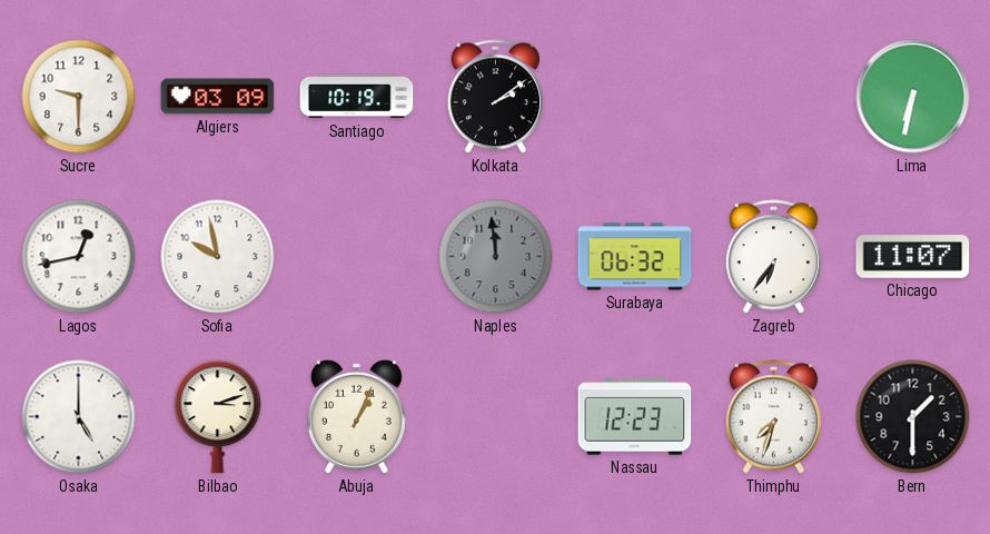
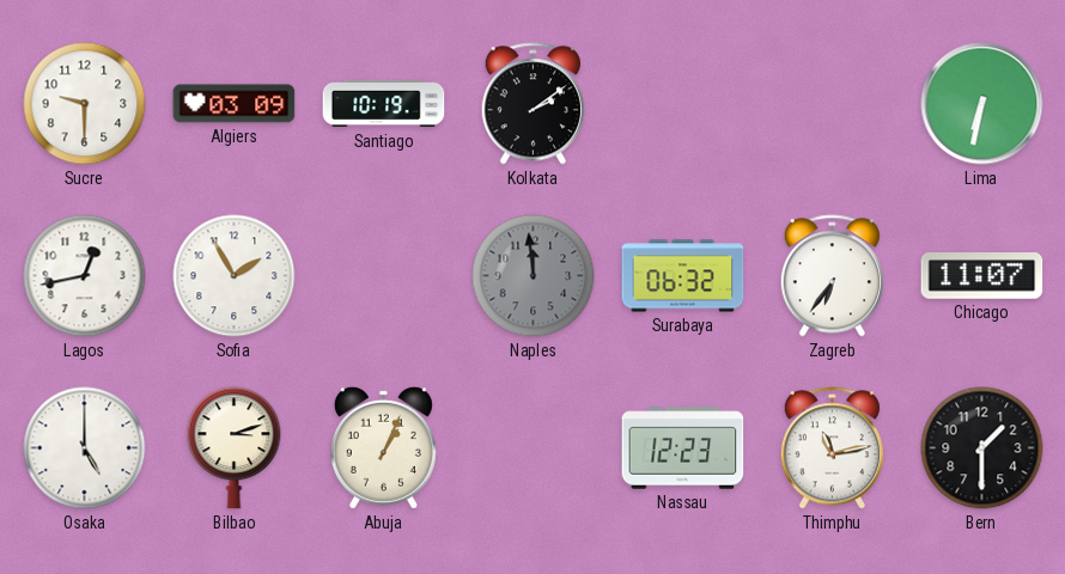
Sofia: 9:58 -> 1:55 (235, 276)
Thimphu: 7:33 -> 11:13 (832, 448)
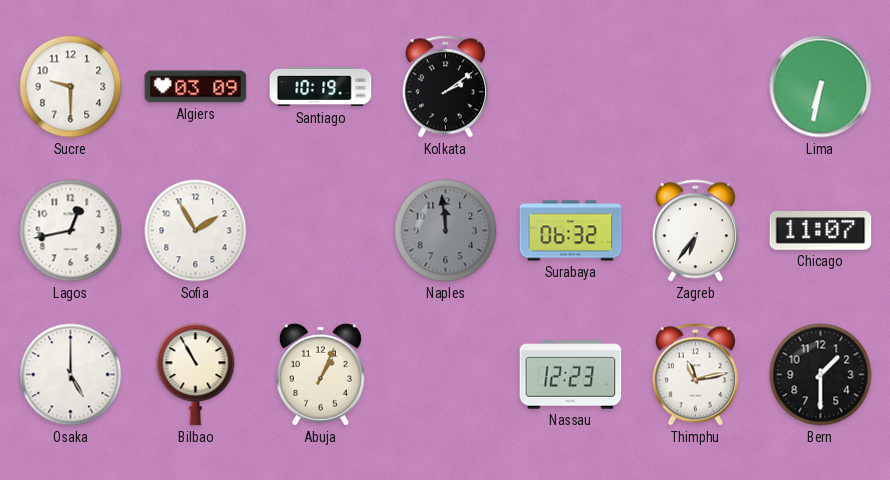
Bilbao: 3:12 -> 10:55 (196, 375)
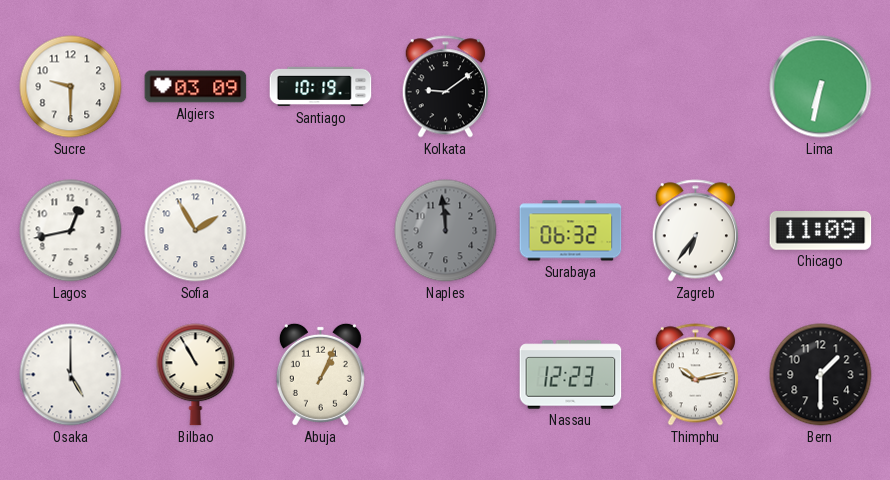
Kolkata: 2:09 -> 9:09 (445, 87)
Chicago: 11:07 -> 11:09 (821, 231)
Thimphu: 11:13 -> 10:13 (695, 375)
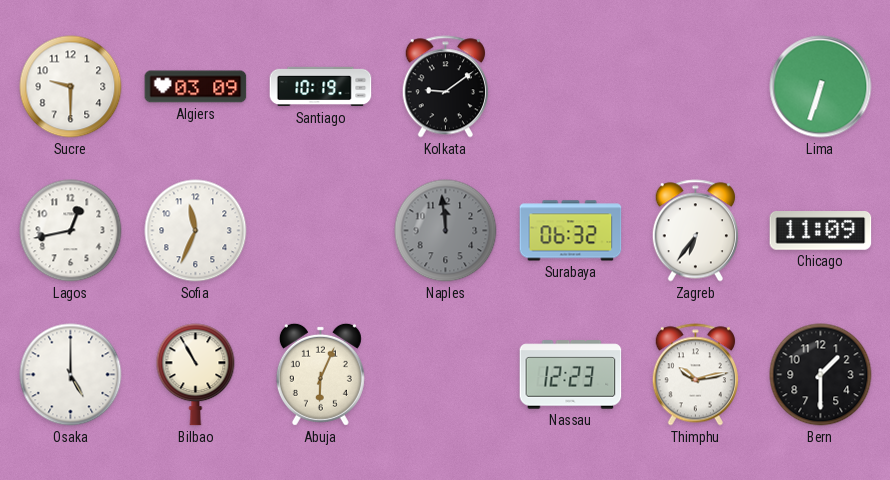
Lima: 6:32 -> 6:33 (821, 87)
Sofia: 1:55 -> 11:34 (196, 231)
Abuja: 1:04 -> 6:04 (320, 374)
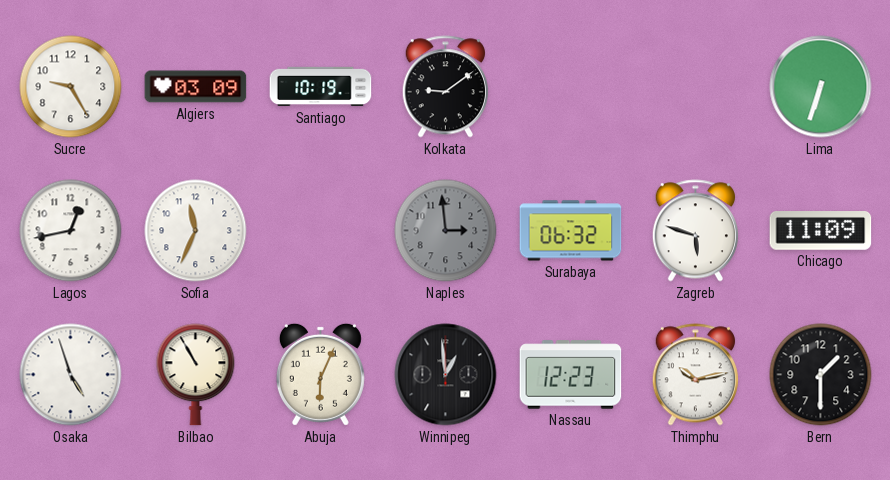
Sucre: 9:30 -> 9:25 (71, 87)
Naples: 11:59 -> 2:59 (446, 231)
Zagreb: 6:36 -> 5:48 (695, 231)
Osaka: 5:00 -> 4:57 (71, 375)
Winnipeg: none -> 12:59 (446, 375)
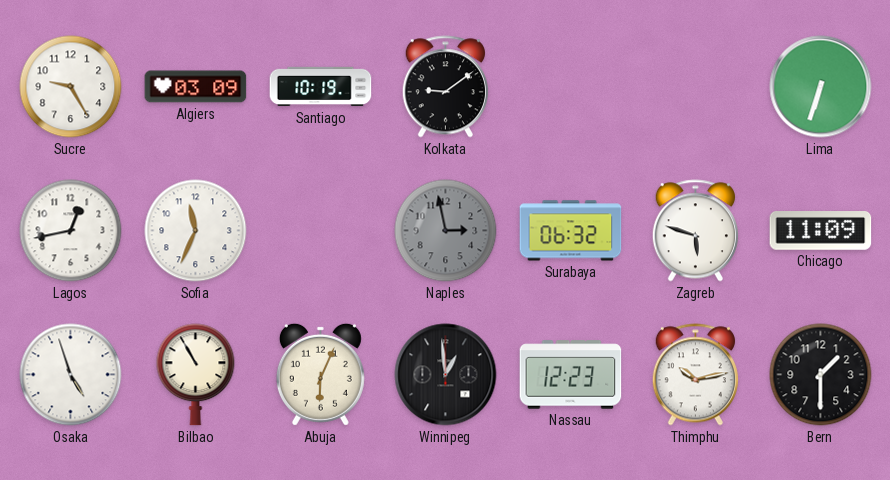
Naples: 2:59 -> 2:58 (446, 231)
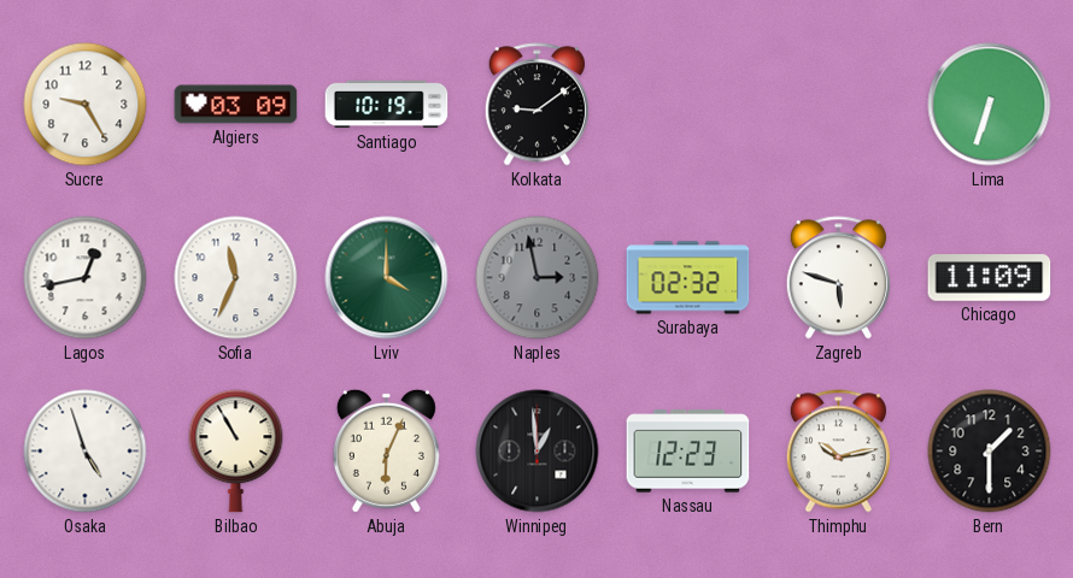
Lviv: none -> 4:00 (387, 278)
Surabaya: 06:32 -> 02:32 (688, 278)
